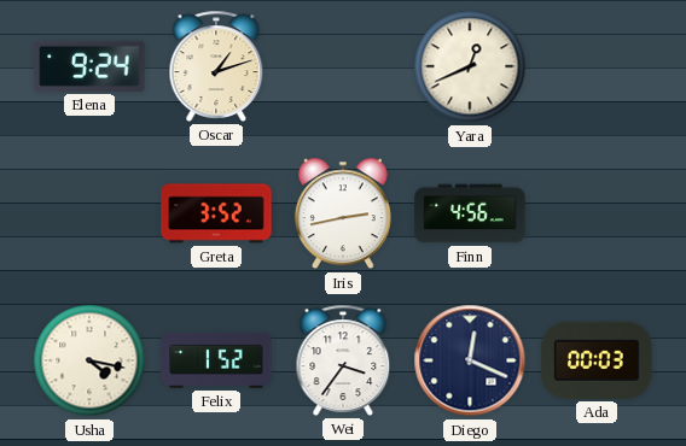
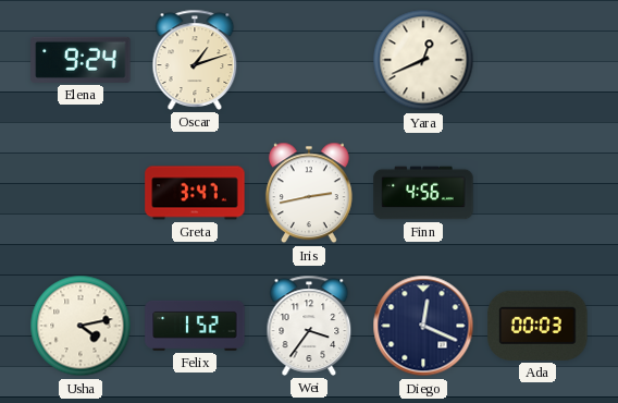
Greta: 3:52 -> 3:47 (195, 193)
Usha: 4:17 -> 4:13 (81, 326)
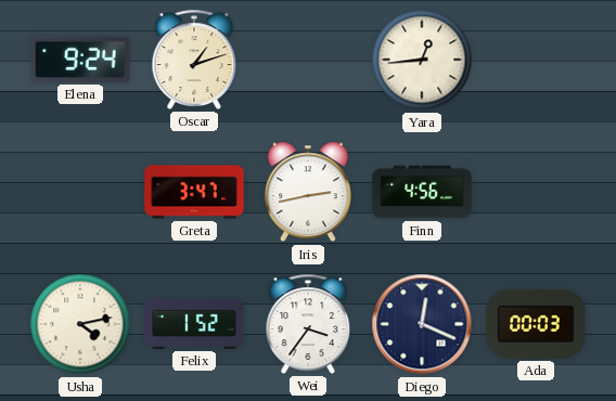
Yara: 12:41 -> 12:44 (422, 60)
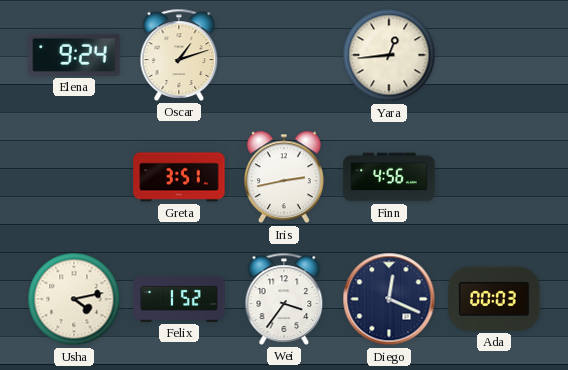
Greta: 3:47 -> 3:51 (179, 177)
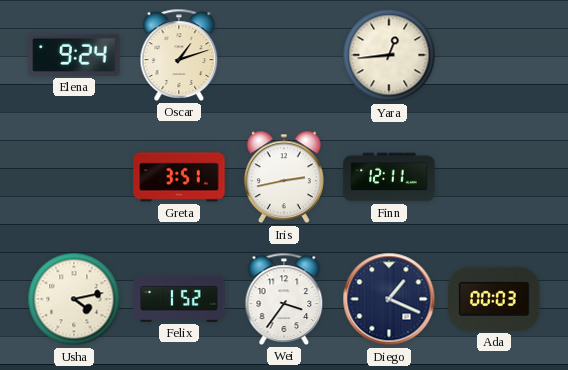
Finn: 4:56 -> 12:11 (389, 177)
Diego: 12:19 -> 1:19 (389, 299)
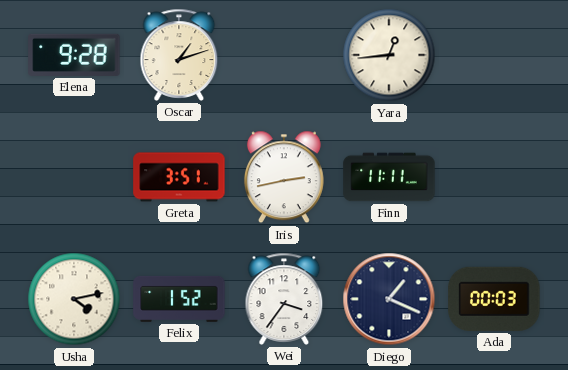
Elena: 9:24 -> 9:28 (74, 55)
Finn: 12:11 -> 11:11 (389, 177)
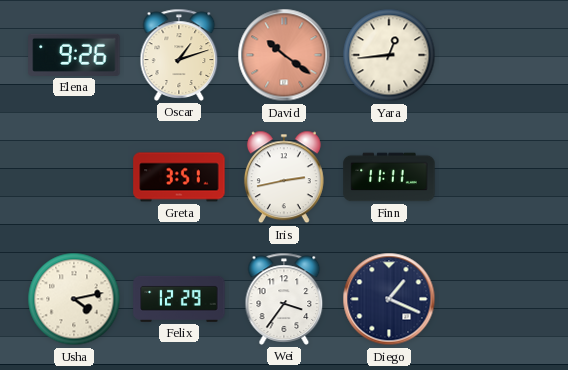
Elena: 9:28 -> 9:26 (74, 55)
David: none -> 10:21 (284, 55)
Felix: 1:52 -> 12:29 (179, 299)
Ada: 00:03 -> none (494, 299)
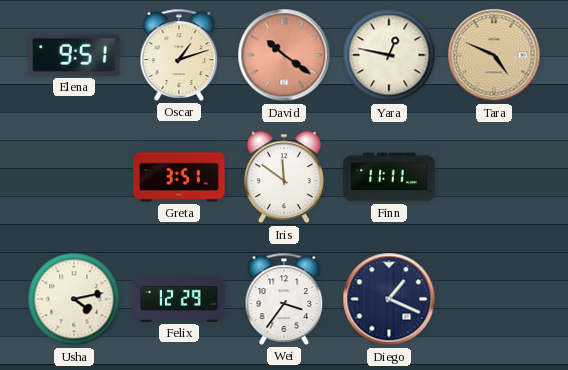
Elena: 9:26 -> 9:51 (74, 55)
Yara: 12:44 -> 12:47 (389, 55)
Tara: none -> 4:49 (494, 55)
Iris: 2:43 -> 11:51 (284, 177)
